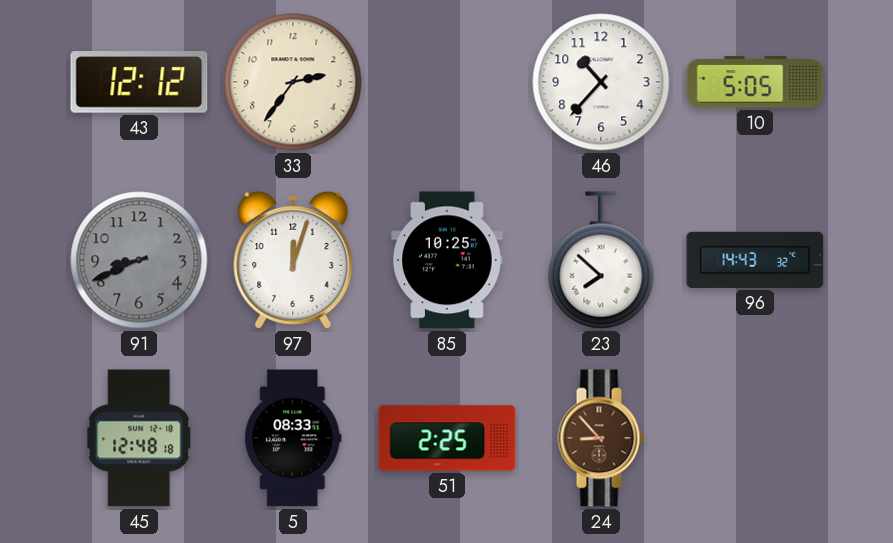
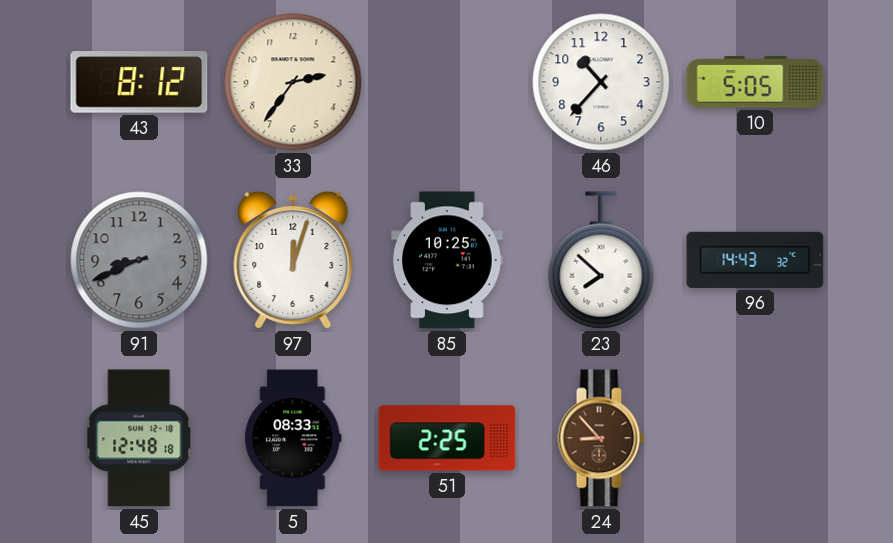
43: 12:12 -> 8:12 (139, 82)
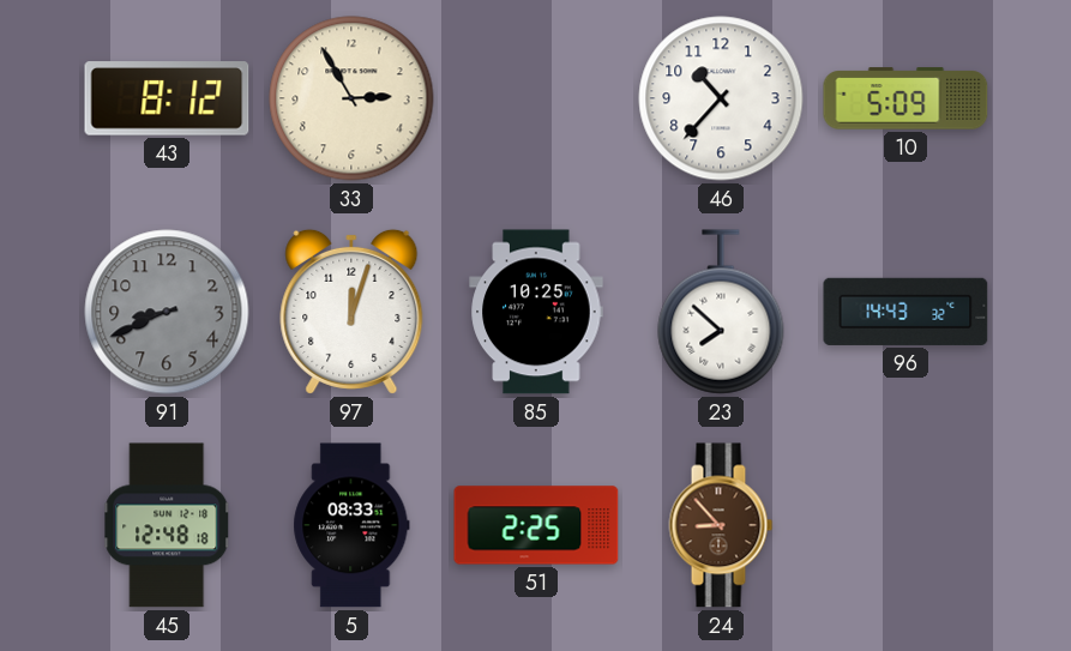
33: 2:36 -> 2:55 (351, 98)
10: 5:05 -> 5:09 (905, 98)
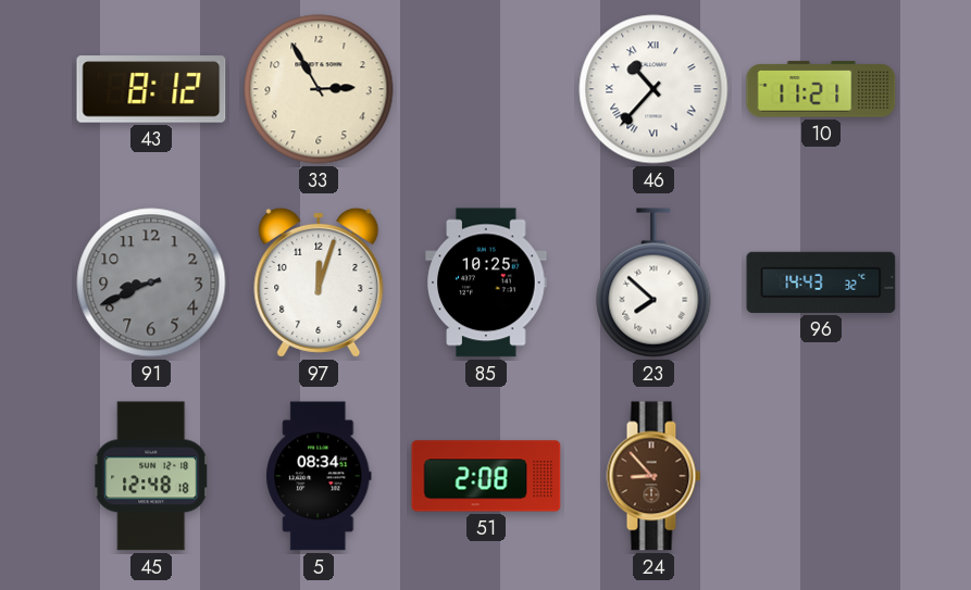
46 numerals: Arabic -> Roman (653, 89)
10: 5:09 -> 11:21 (821, 89)
5: 08:33 -> 08:34 (319, 476)
51: 2:25 -> 2:08 (486, 476)
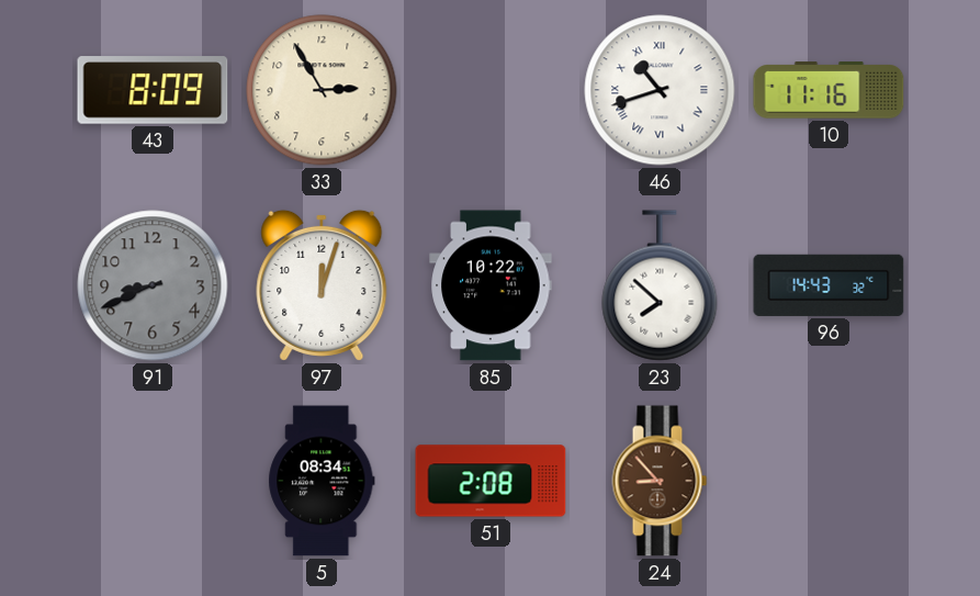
43: 8:12 -> 8:09 (153, 90)
46: 10:37 -> 10:42 (660, 90)
10: 11:21 -> 11:16 (829, 90)
85: 10:25 -> 10:22 (491, 285)
45: 12:48 -> none (151, 476)
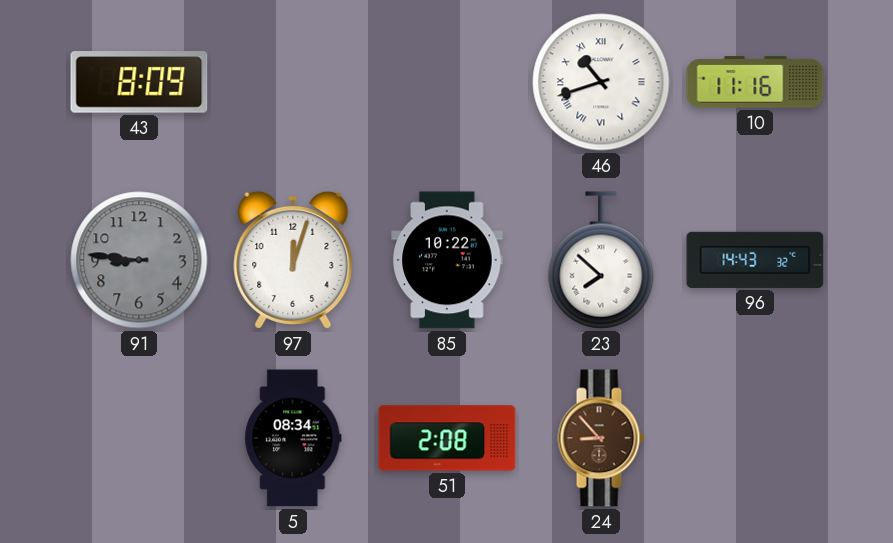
33: 2:55 -> none (322, 90)
91: 8:41 -> 8:46 (139, 260)
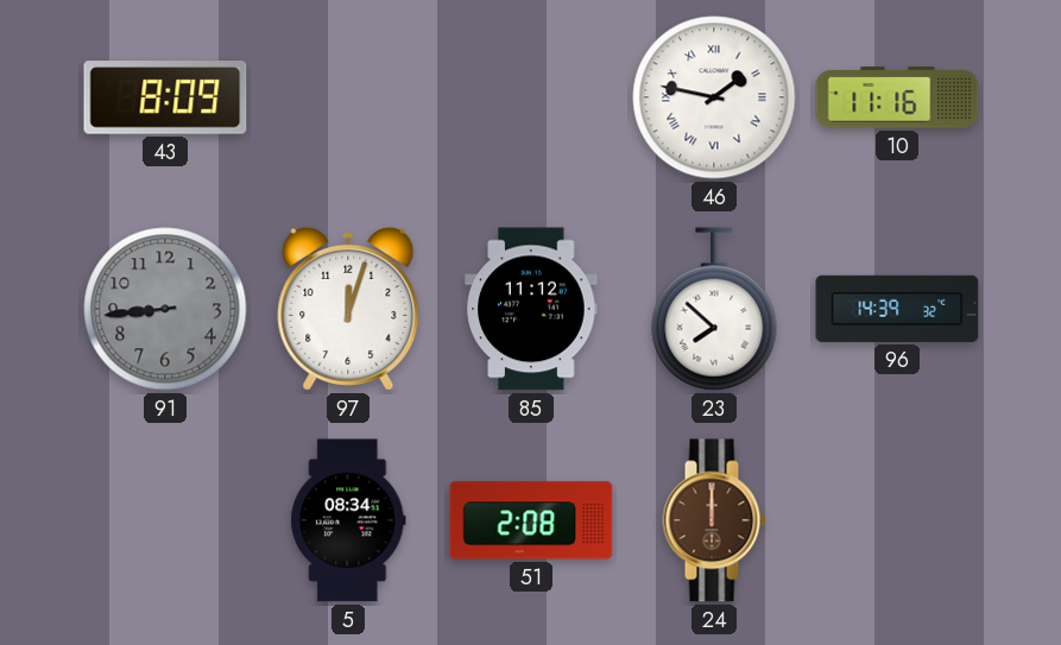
46: 10:42 -> 1:47 (714, 97)
91: 8:46 -> 8:44 (165, 309)
85: 10:22 -> 11:12 (531, 309)
96: 14:43 -> 14:39 (897, 309)
24: 8:53 -> 12:00 (714, 520)
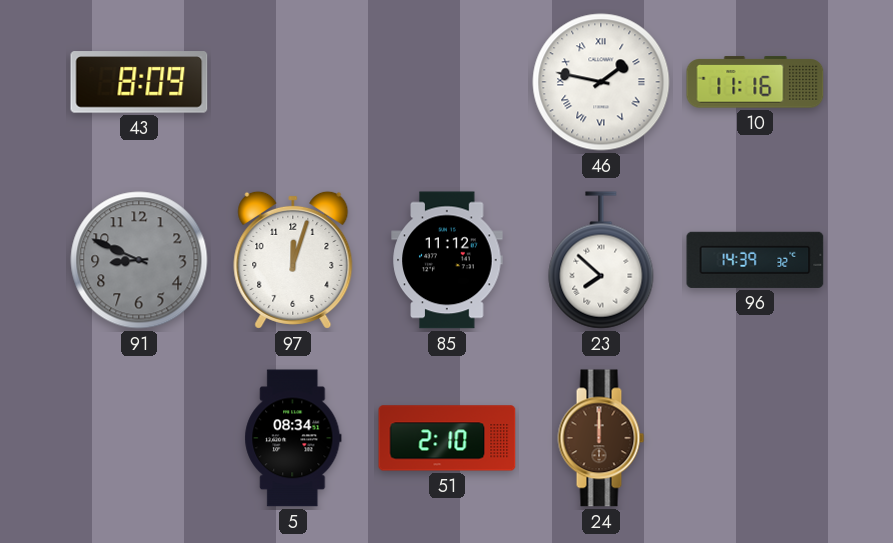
91: 8:44 -> 8:49 (139, 260)
51: 2:08 -> 2:10 (447, 438)
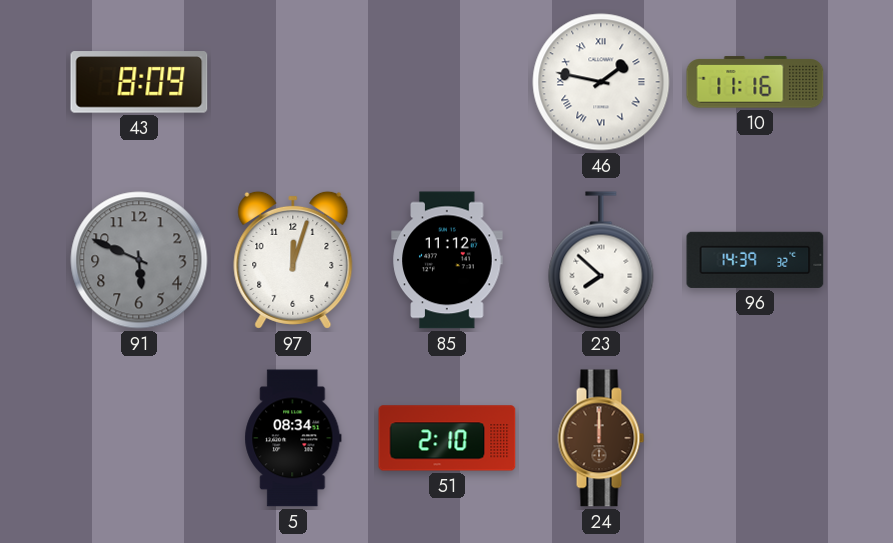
91: 8:49 -> 5:49 (139, 260)
